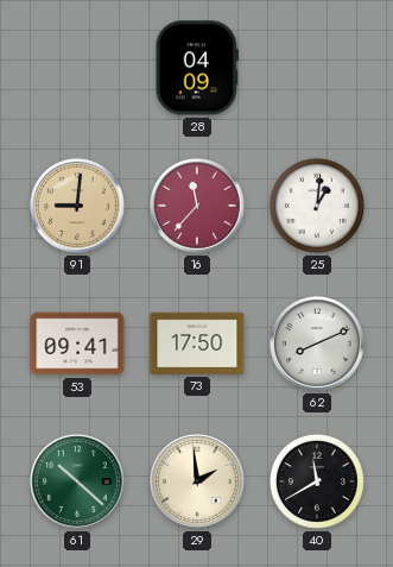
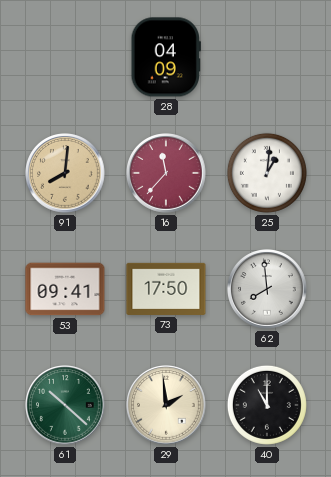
91: 9:01 -> 8:01 (65, 173)
62: 8:11 -> 7:59 (267, 289)
40: 11:40 -> 11:00 (267, 405)
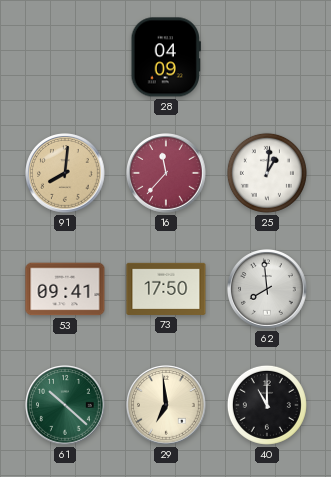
29: 1:59 -> 6:59 (166, 405)
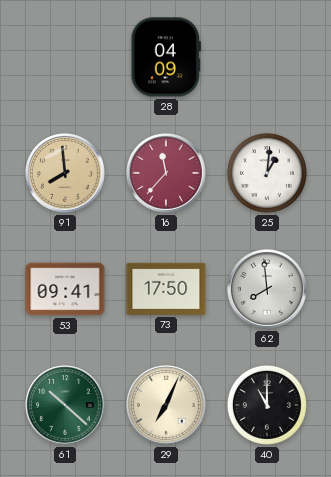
91: 8:01 -> 7:59 (65, 173)
29: 6:59 -> 7:04 (166, 405)
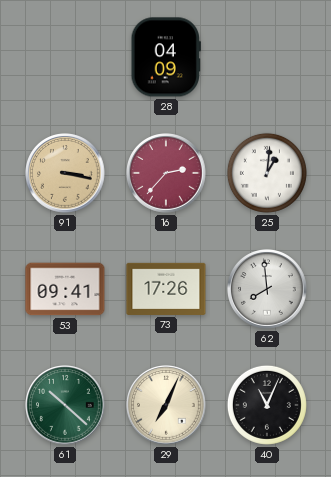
91: 7:59 -> 3:17 (65, 173)
16: 11:37 -> 2:37 (166, 173)
73: 17:50 -> 17:26 (166, 289)
40: 11:00 -> 11:04 (267, 405)
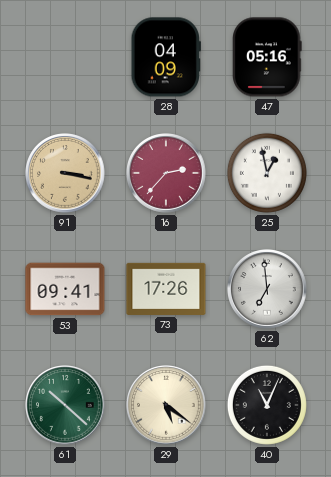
47: none -> 05:16 (267, 57)
25: 1:01 -> 12:58 (267, 173)
62: 7:59 -> 6:59 (267, 289)
29: 7:04 -> 5:21 (166, 405)
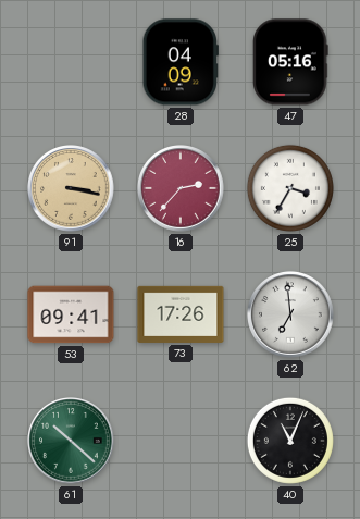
25: 12:58 -> 3:35 (290, 188)
29: 5:21 -> none (166, 405)
